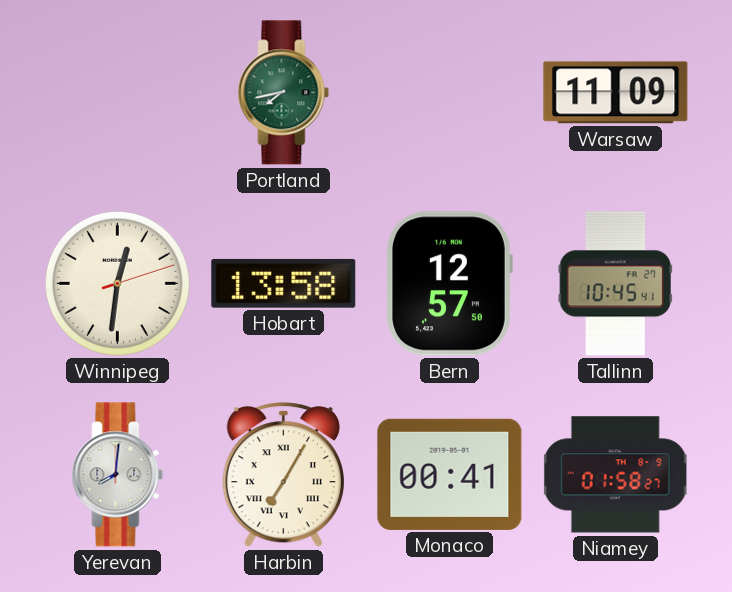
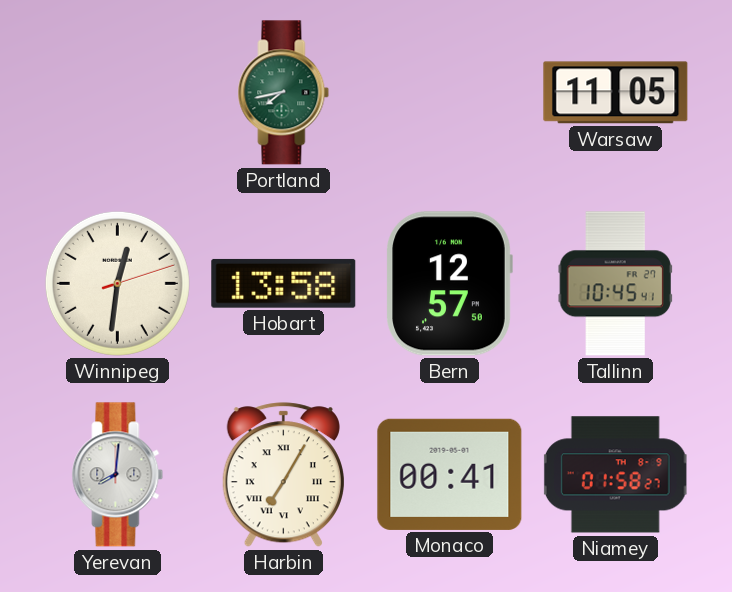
Warsaw: 11:09 -> 11:05 (616, 93)
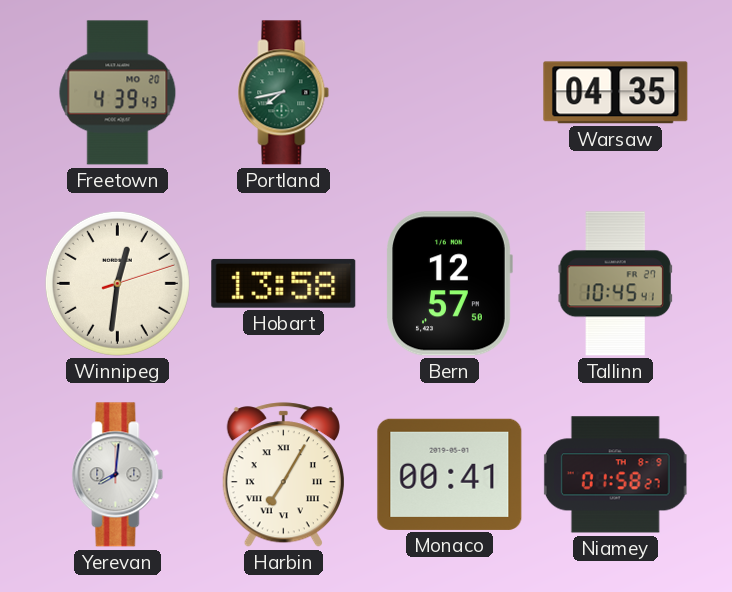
Freetown: none -> 4:39 (118, 93)
Warsaw: 11:05 -> 04:35 (616, 93)
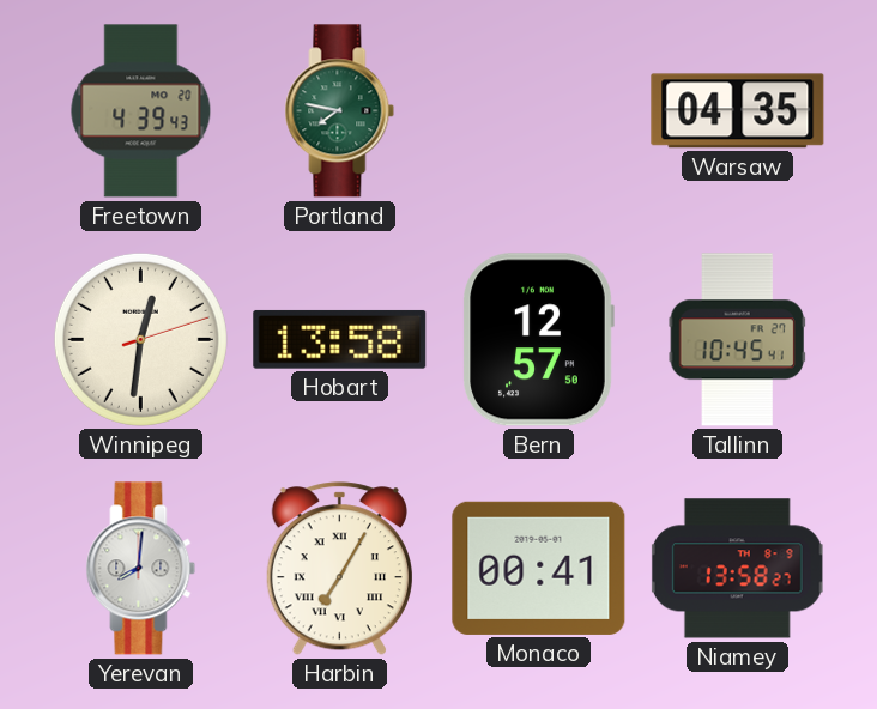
Portland: 7:43 -> 7:47 (340, 111)
Niamey: 01:58 -> 13:58 (737, 569)
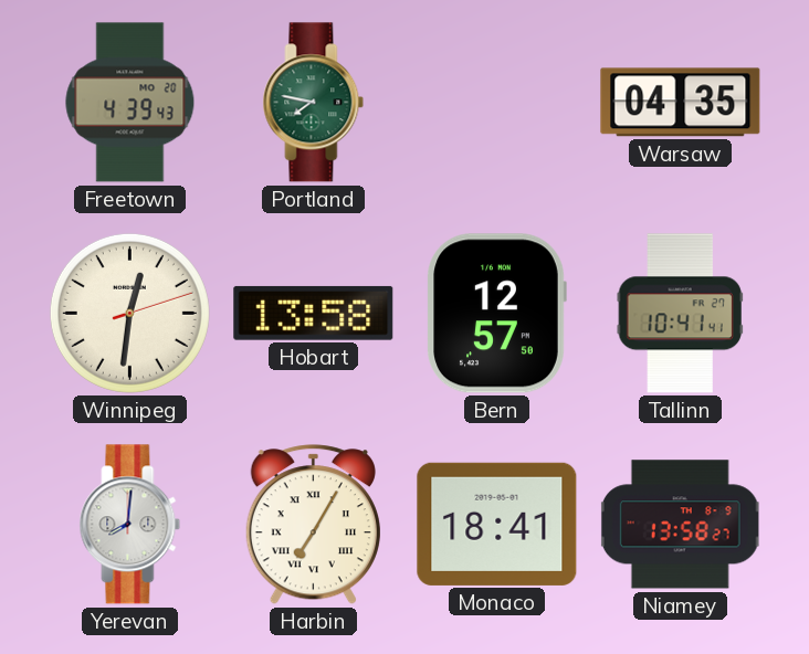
Tallinn: 10:45 -> 10:41 (680, 314)
Monaco: 00:41 -> 18:41 (497, 524)
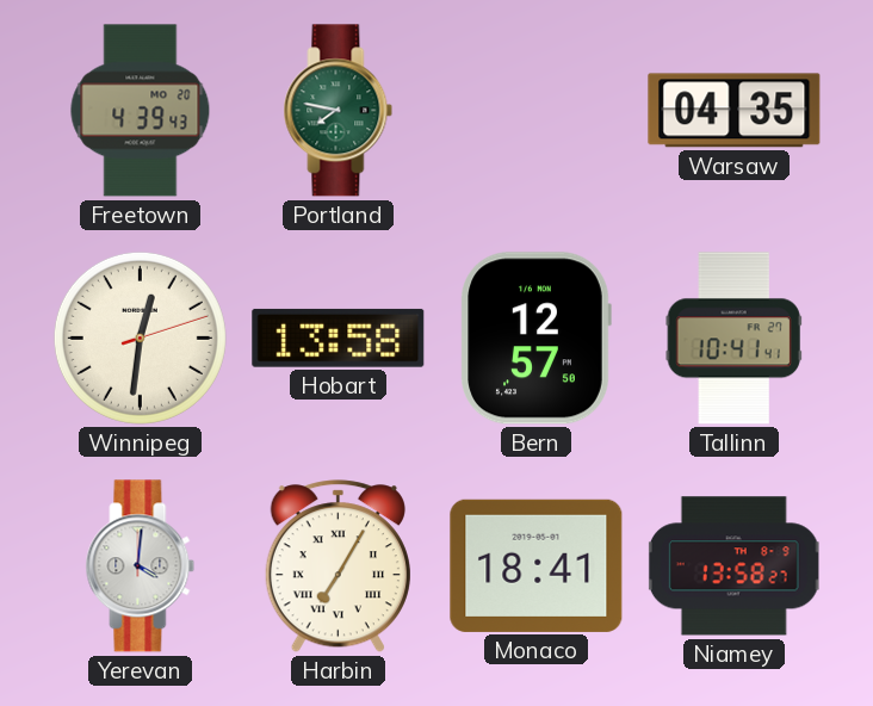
Yerevan: 8:01 -> 4:01 (141, 566)
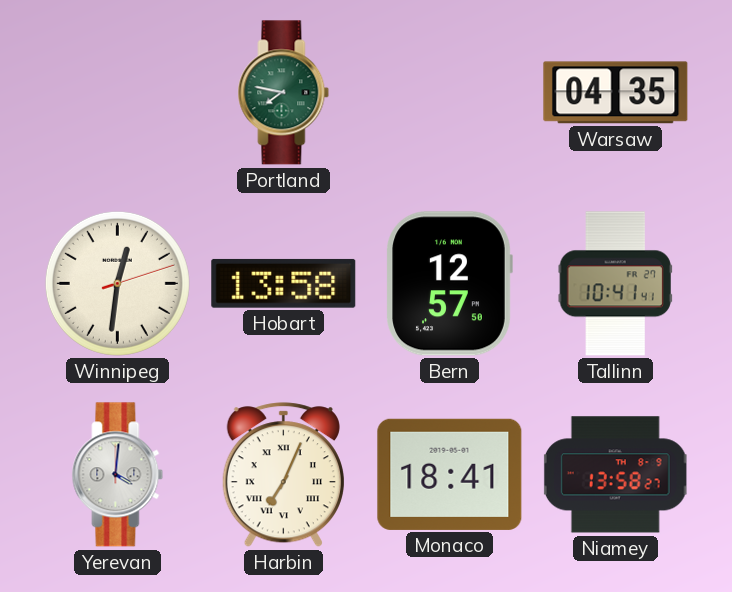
Freetown: 4:39 -> none (141, 111)
Harbin: 7:05 -> 7:04 (283, 475)
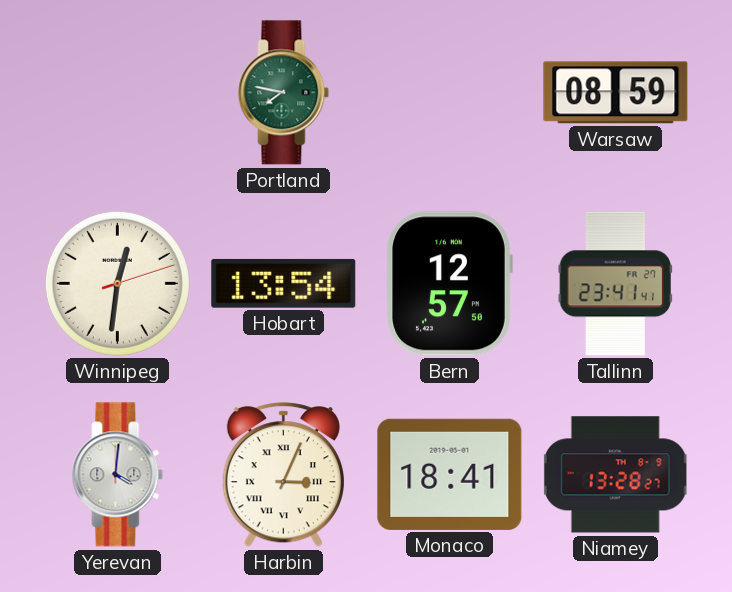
Warsaw: 04:35 -> 08:59 (616, 93)
Hobart: 13:58 -> 13:54 (284, 283)
Tallinn: 10:41 -> 23:41 (615, 284)
Harbin: 7:04 -> 3:04 (283, 475)
Niamey: 13:58 -> 13:28 (615, 475)
